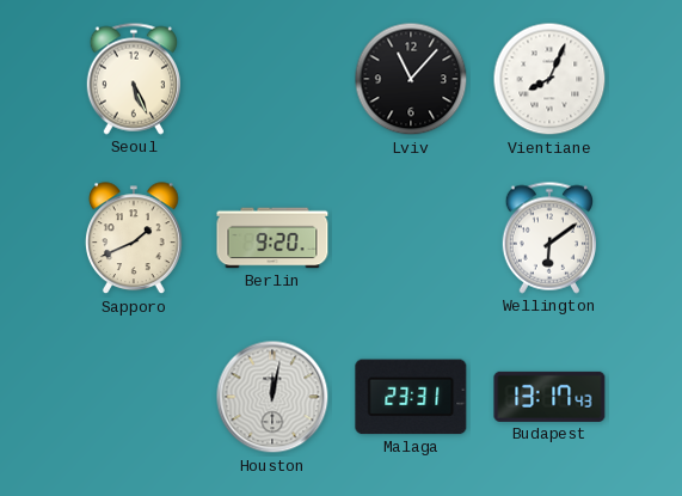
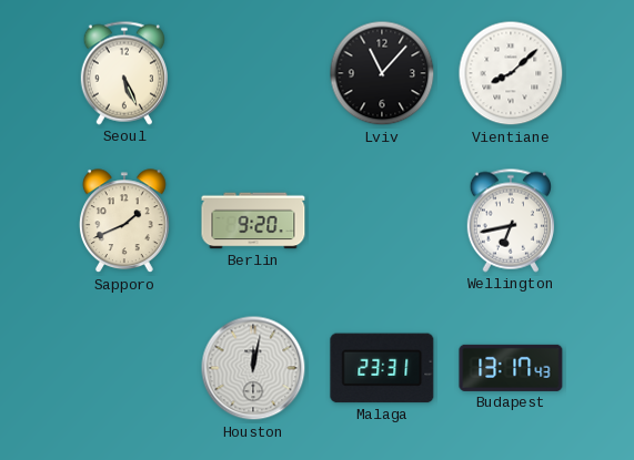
Vientiane: 8:04 -> 8:08 (511, 73)
Wellington: 6:09 -> 6:43 (510, 221)
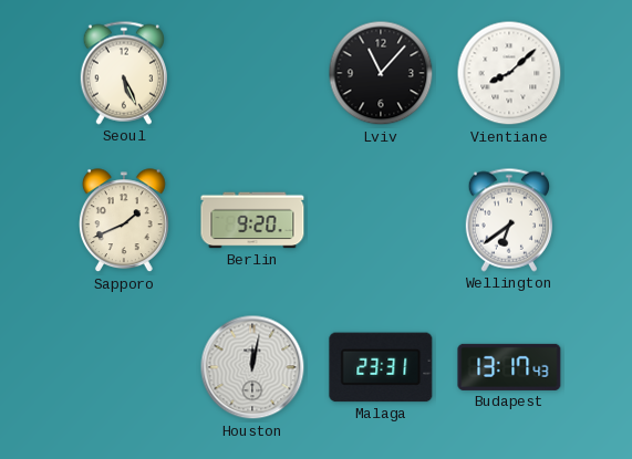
Wellington: 6:43 -> 6:39 (508, 220)
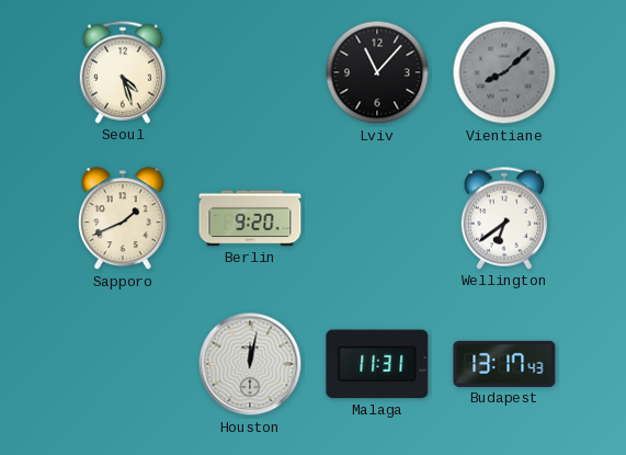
Seoul: 5:26 -> 4:27 (122, 72)
Vientiane dial: white -> grey (504, 72)
Malaga: 23:31 -> 11:31 (377, 364)
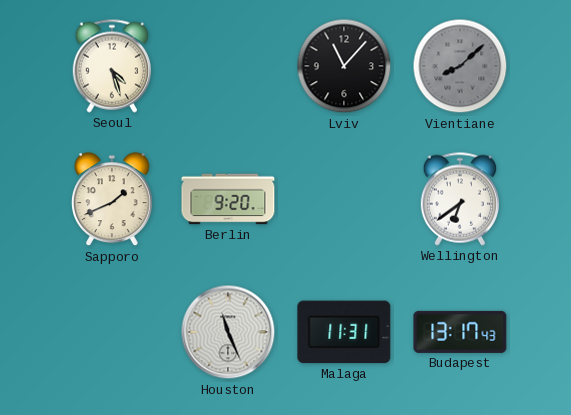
Houston: 12:02 -> 11:26 (228, 332)
